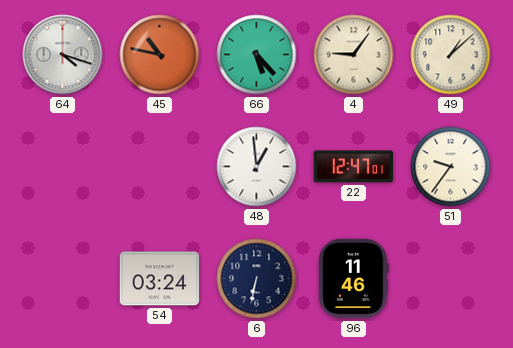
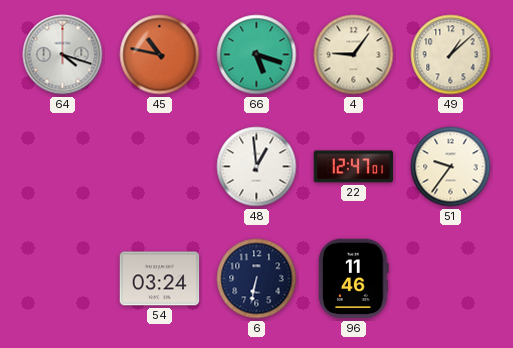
66: 5:23 -> 5:18 (257, 55)
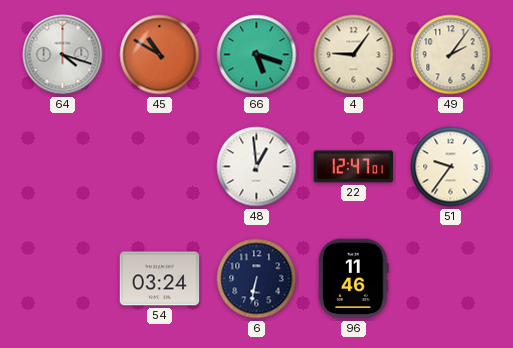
45: 10:47 -> 10:50 (160, 55)
49: 1:08 -> 2:06 (451, 55)
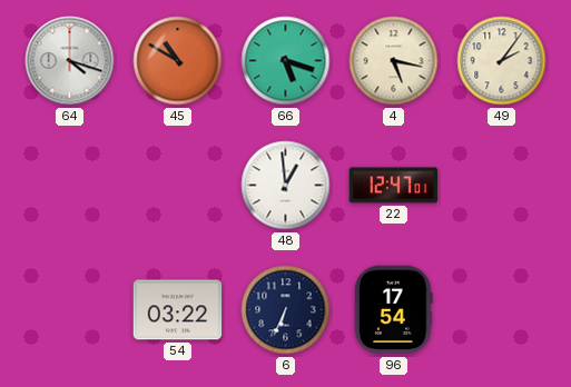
4: 9:06 -> 5:17 (394, 61)
51: 9:36 -> none (451, 167)
54: 03:24 -> 03:22 (178, 310)
6: 6:32 -> 6:34 (286, 310)
96: 11:46 -> 17:54 (394, 310)
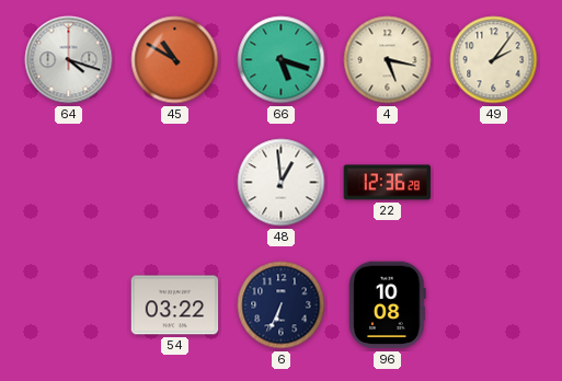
22: 12:47 -> 12:36 (388, 183)
96: 17:54 -> 10:08 (388, 305)
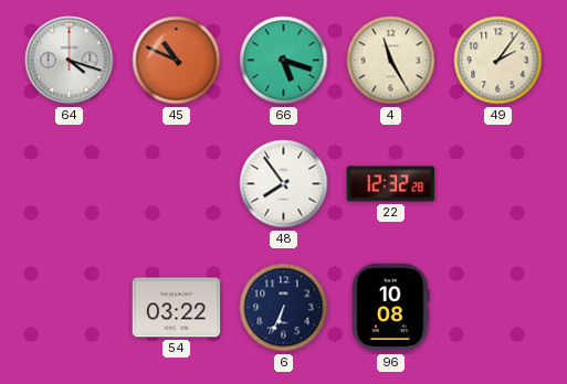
45: 10:50 -> 10:49 (177, 61)
4: 5:17 -> 11:25 (391, 61)
48: 12:59 -> 7:54 (284, 184)
22: 12:36 -> 12:32 (391, 184)
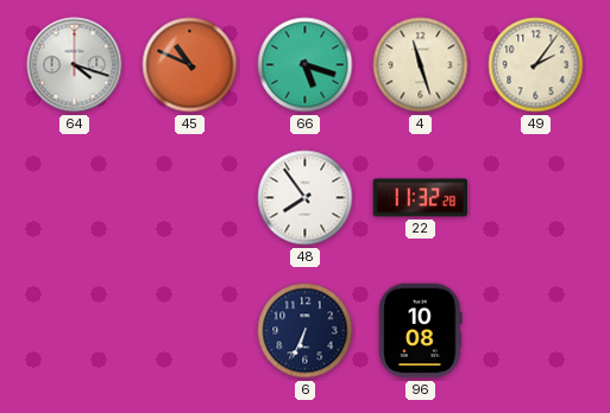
4: 11:25 -> 11:27 (421, 65)
22: 12:32 -> 11:32 (421, 198)
54: 03:22 -> none (177, 308)
